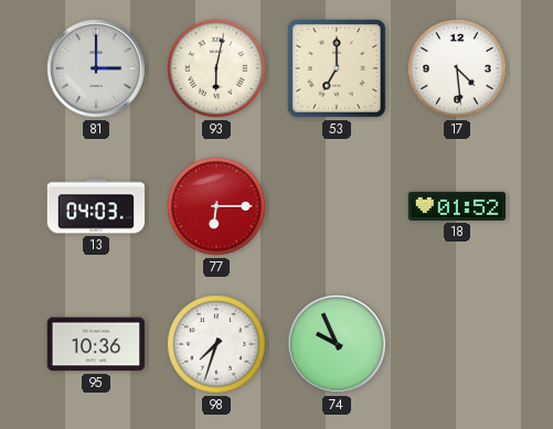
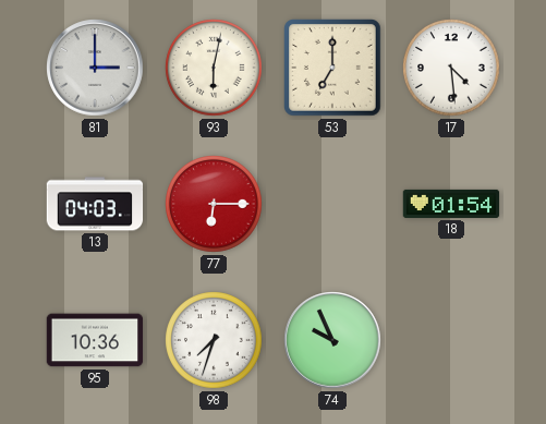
18: 01:52 -> 01:54 (451, 204)
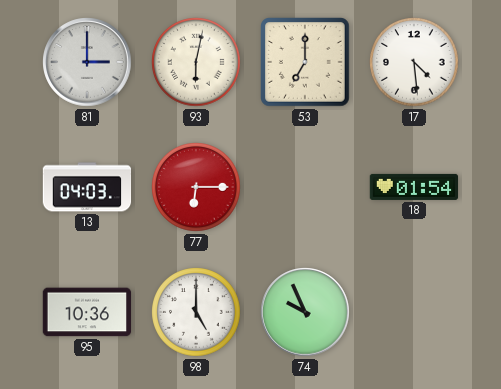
98: 7:33 -> 5:00 (196, 312)
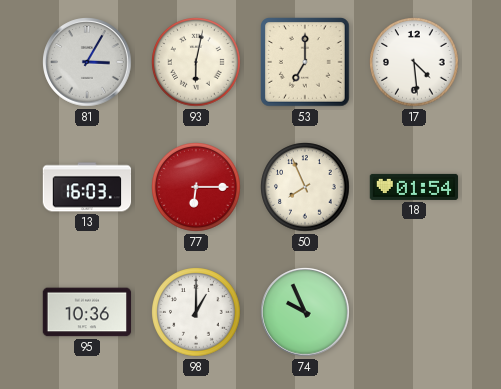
81: 3:00 -> 3:05 (87, 62)
13: 04:03 -> 16:03 (87, 187)
50: none -> 7:56 (305, 187)
98: 5:00 -> 1:00 (196, 312)
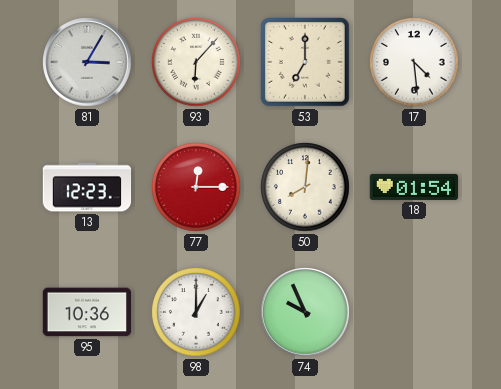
93: 6:02 -> 6:07 (196, 62)
13: 16:03 -> 12:23 (87, 187)
77: 6:15 -> 12:15 (196, 187)
50: 7:56 -> 8:01 (305, 187)
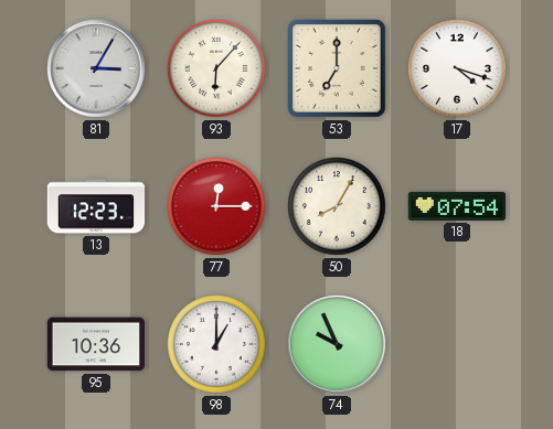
17: 4:29 -> 4:18 (457, 68)
50: 8:01 -> 8:05 (337, 206)
18: 01:54 -> 07:54 (457, 206)
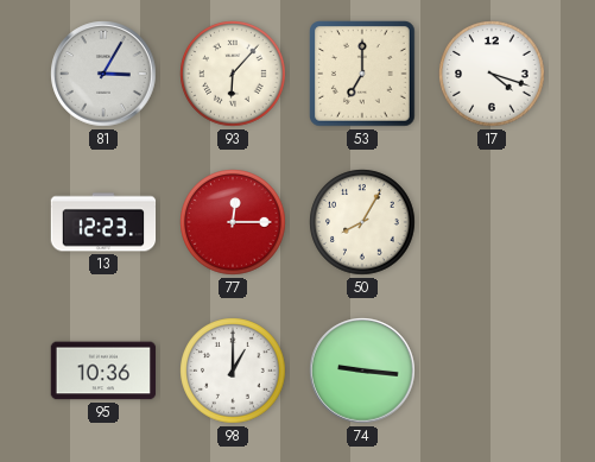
18: 07:54 -> none (457, 206)
74: 9:56 -> 9:16 (362, 371)
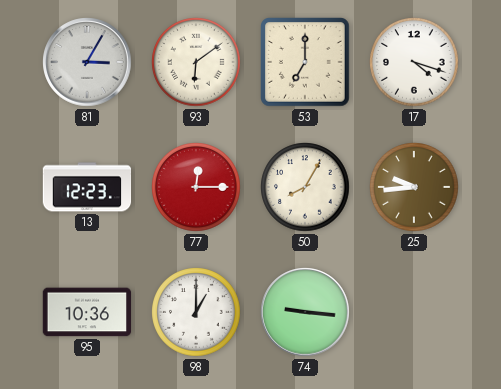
93: 6:07 -> 6:09 (196, 62)
25: none -> 9:44 (414, 187)
